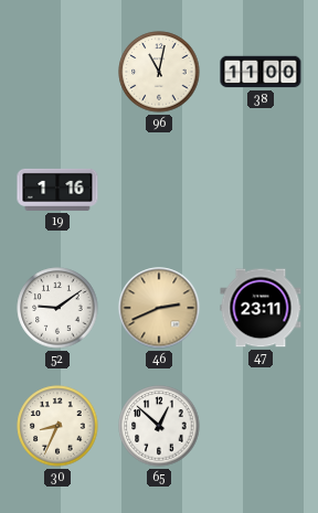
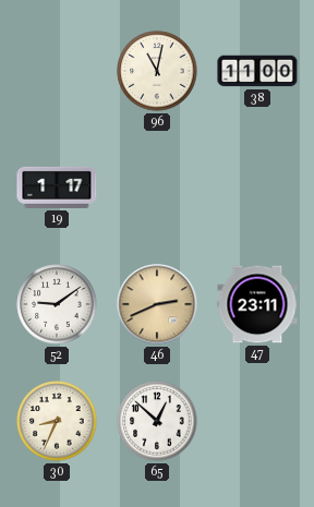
19: 1:16 -> 1:17 (57, 188)
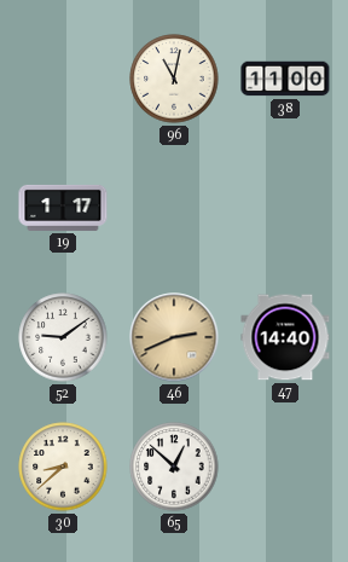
47: 23:11 -> 14:40 (285, 337)
30: 8:34 -> 8:38 (63, 467)
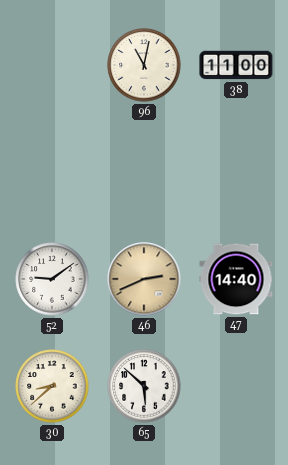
19: 1:17 -> none (63, 208)
65: 12:52 -> 5:52 (144, 386)
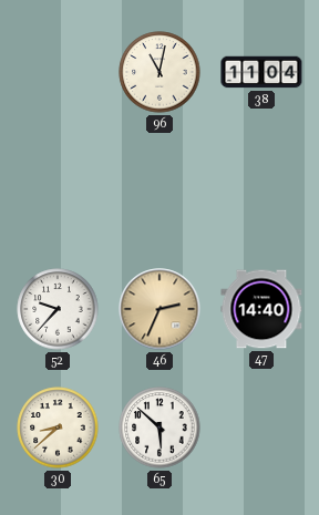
38: 11:00 -> 11:04 (261, 72)
52: 9:09 -> 9:37 (58, 309)
46: 2:41 -> 2:34 (159, 309)
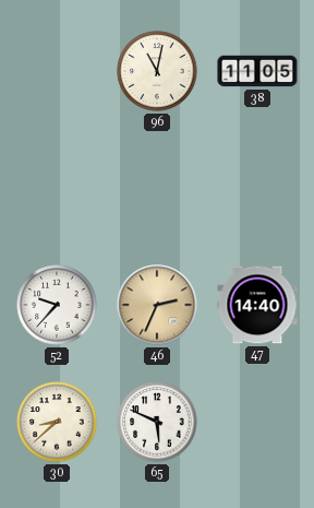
38: 11:04 -> 11:05 (257, 71)
65: 5:52 -> 5:49 (157, 422)
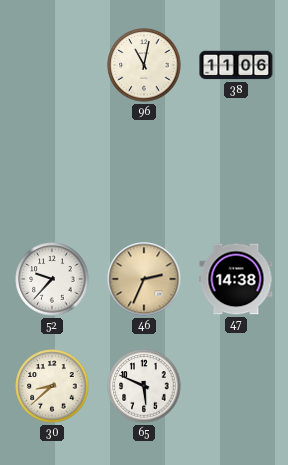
38: 11:05 -> 11:06 (236, 65)
47: 14:40 -> 14:38 (236, 279)
